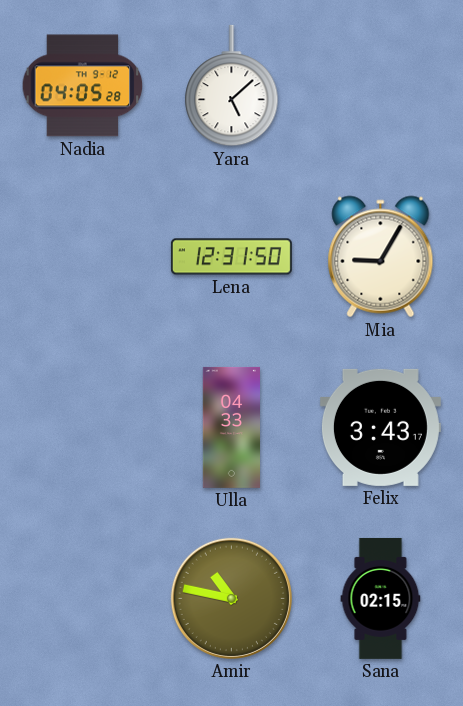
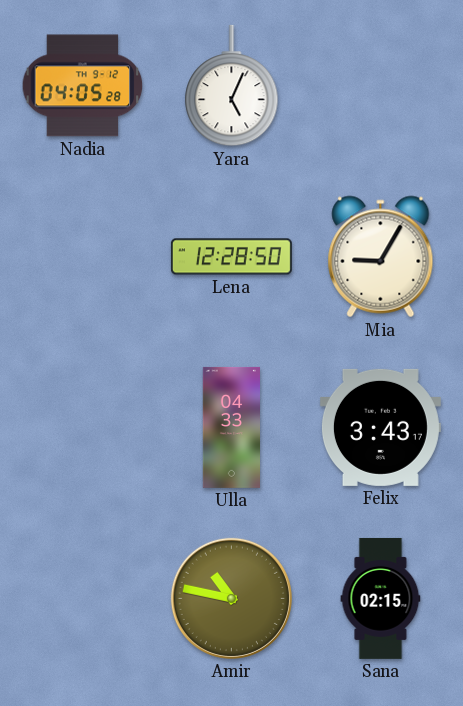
Yara: 5:08 -> 5:04 (232, 86)
Lena: 12:31 -> 12:28 (231, 257)
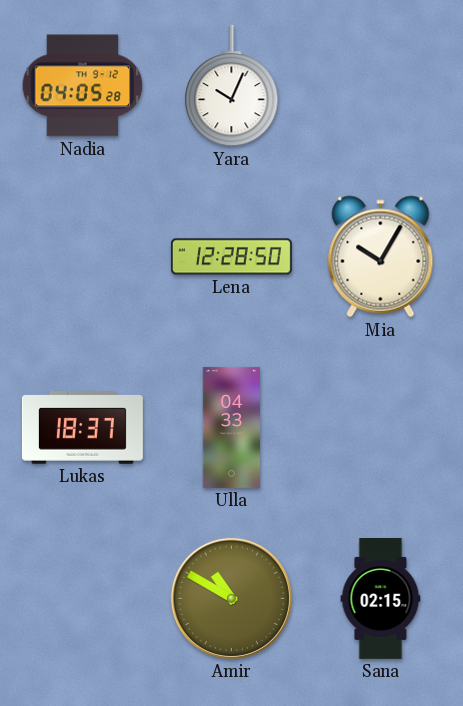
Yara: 5:04 -> 10:04 (232, 86)
Mia: 9:05 -> 10:05 (381, 257)
Lukas: none -> 18:37 (82, 428)
Felix: 3:43 -> none (380, 427)
Amir: 10:47 -> 10:50 (231, 598)
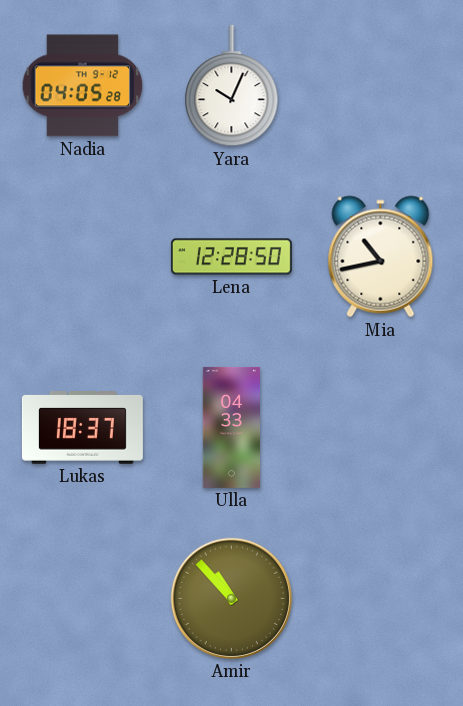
Mia: 10:05 -> 10:43 (381, 257)
Amir: 10:50 -> 10:53 (231, 598)
Sana: 02:15 -> none (381, 598)
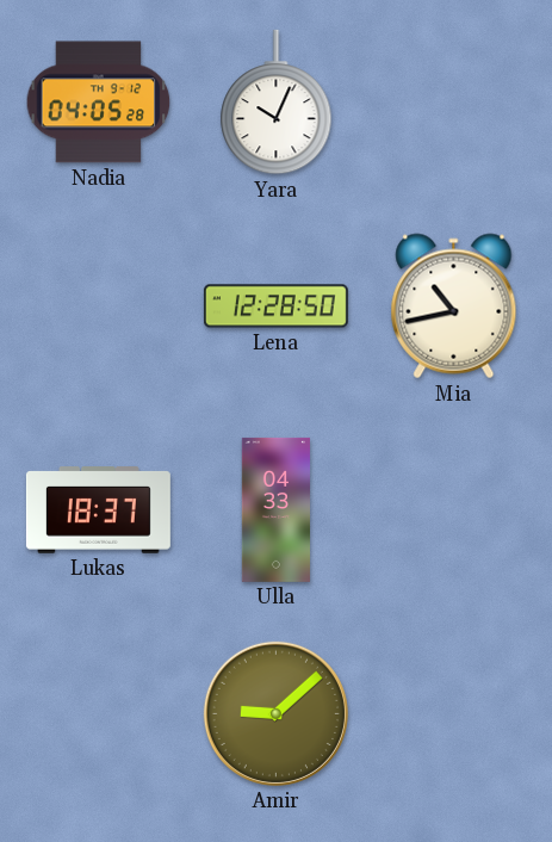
Amir: 10:53 -> 9:08 (275, 713)
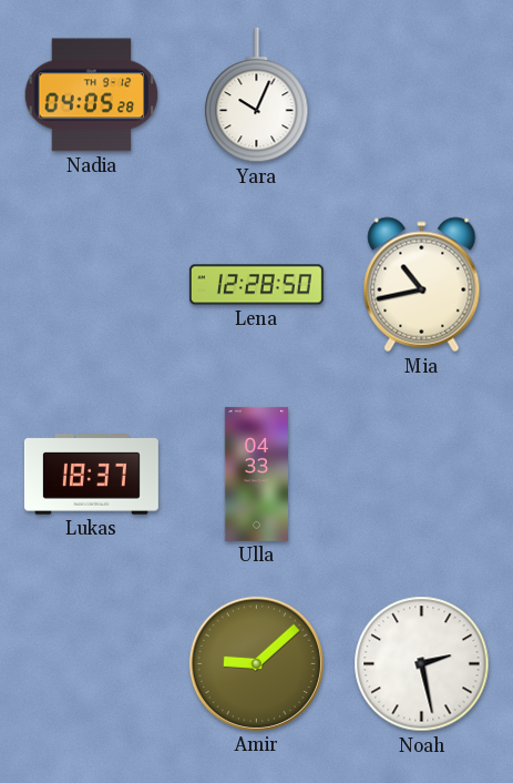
Noah: none -> 2:28 (422, 664)
